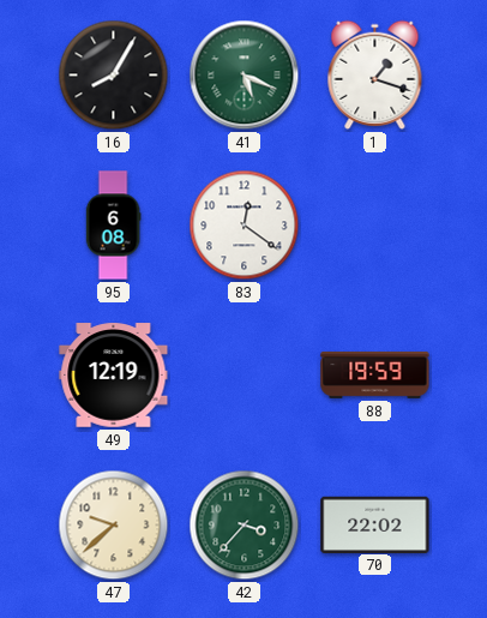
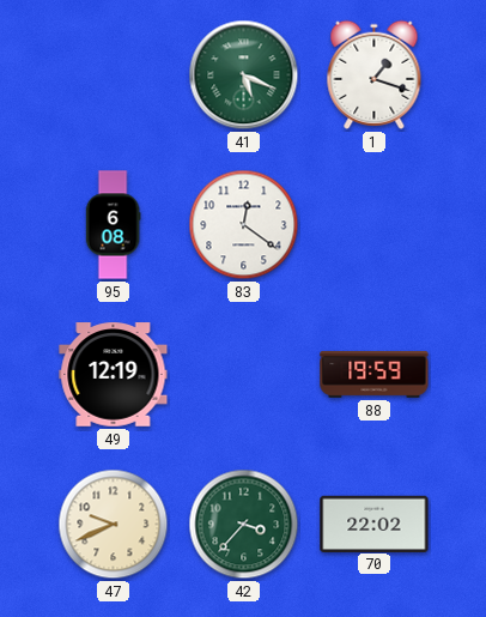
16: 8:05 -> none (114, 76)
47: 9:38 -> 9:41 (114, 525)
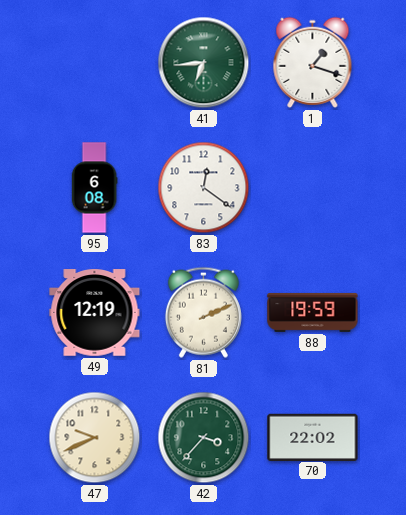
41: 5:19 -> 6:44 (204, 63)
81: none -> 2:11 (203, 312)
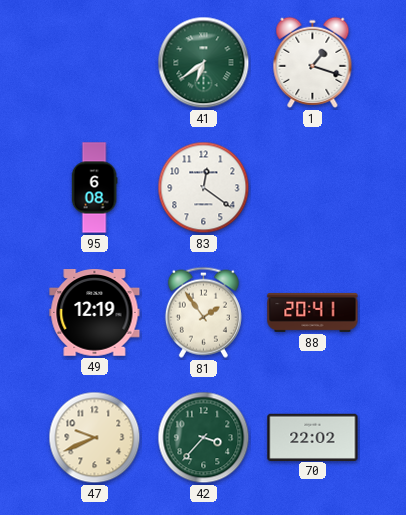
41: 6:44 -> 6:39 (204, 63)
81: 2:11 -> 1:54 (203, 312)
88: 19:59 -> 20:41 (313, 312)
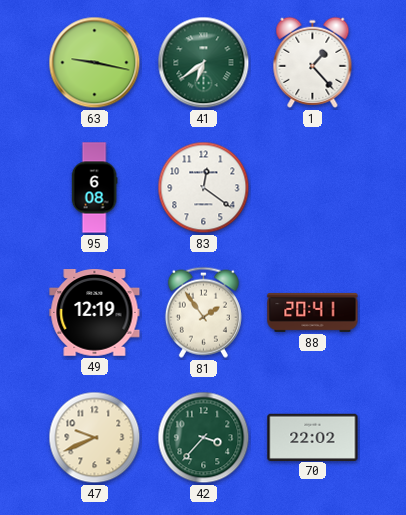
63: none -> 9:17 (95, 63)
1: 1:18 -> 1:23 (313, 62)
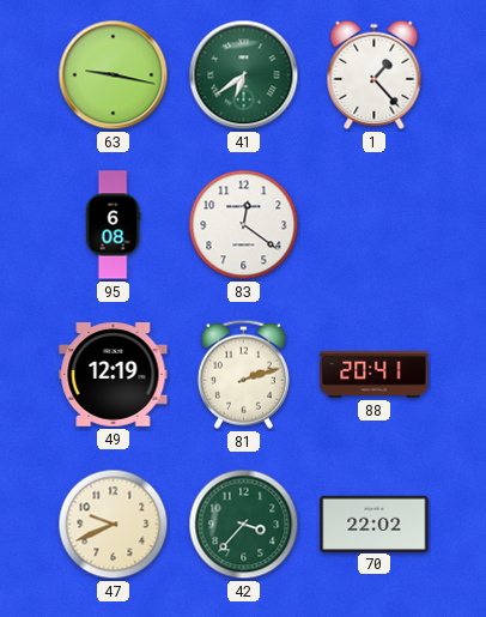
81: 1:54 -> 2:12 (243, 374)
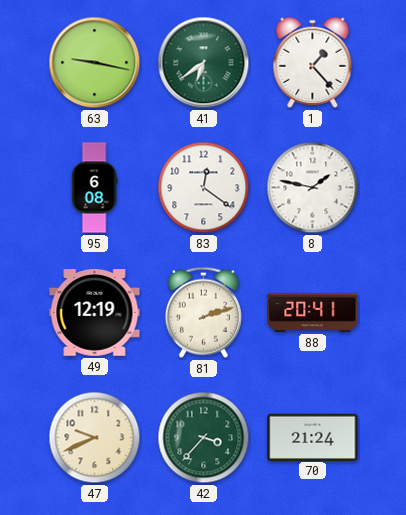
8: none -> 1:47 (313, 188)
70: 22:02 -> 21:24 (313, 437)
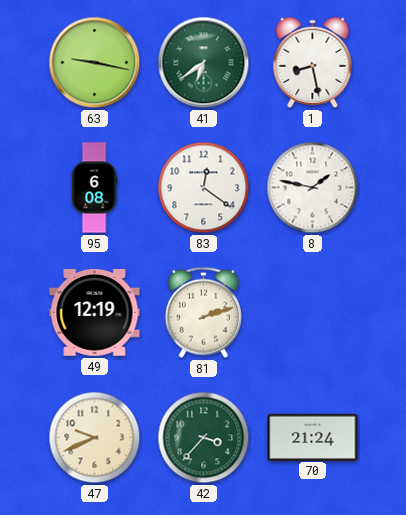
1: 1:23 -> 8:28 (313, 62)
88: 20:41 -> none (313, 312)
